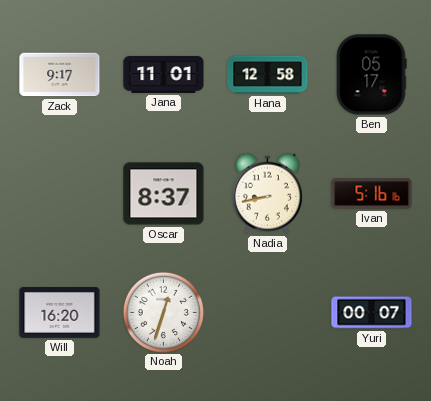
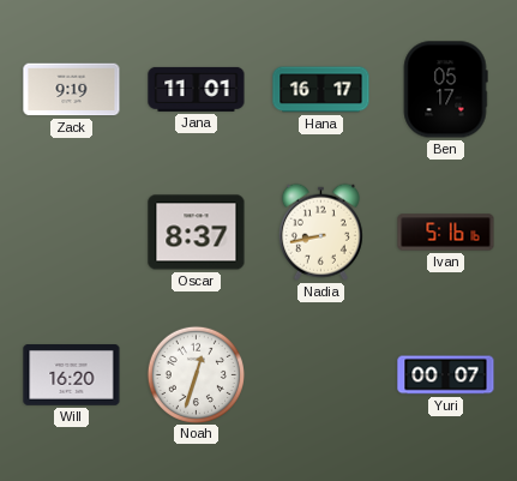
Zack: 9:17 -> 9:19 (72, 90)
Hana: 12:58 -> 16:17 (321, 90)
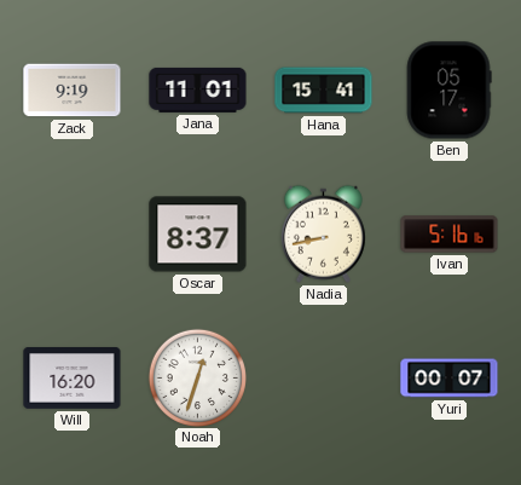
Hana: 16:17 -> 15:41 (324, 91)
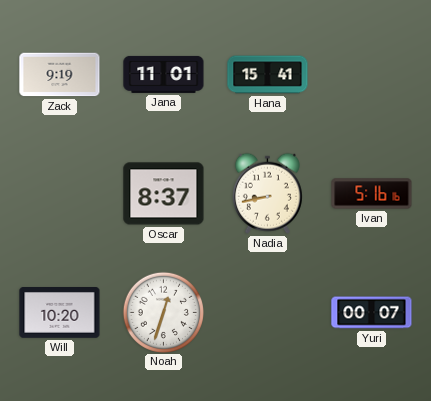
Ben: 05:17 -> none (448, 91)
Will: 16:20 -> 10:20 (60, 313)
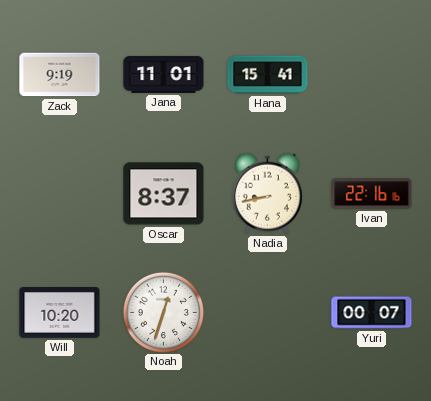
Ivan: 5:16 -> 22:16 (372, 194)
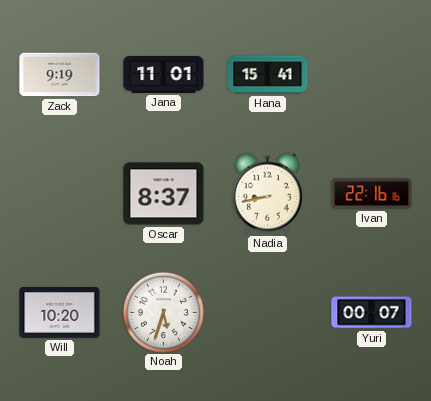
Noah: 12:33 -> 5:33 (163, 312)
